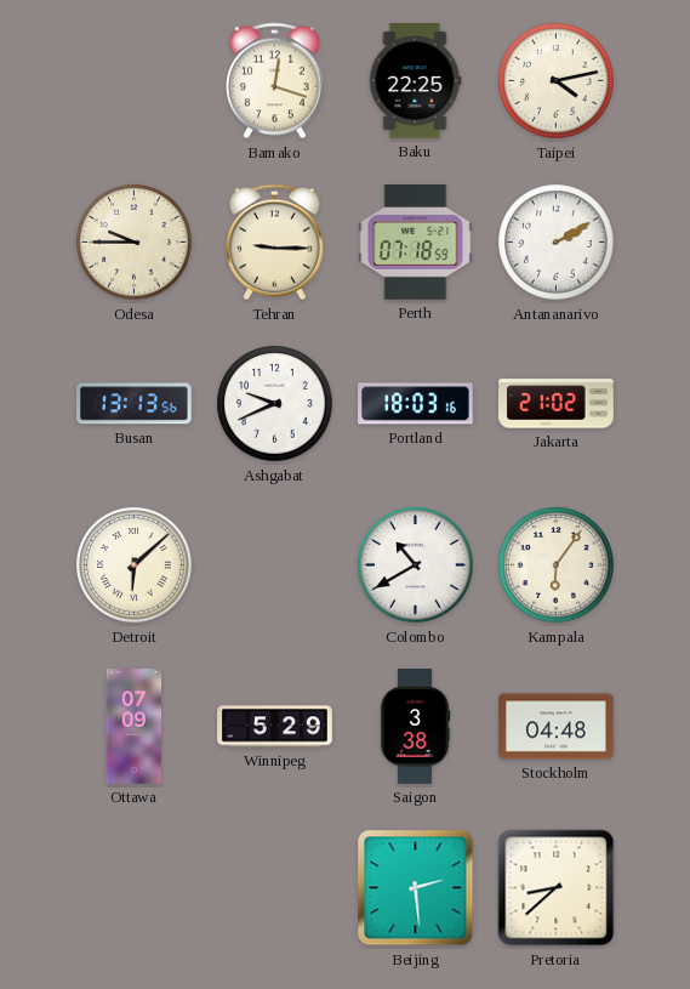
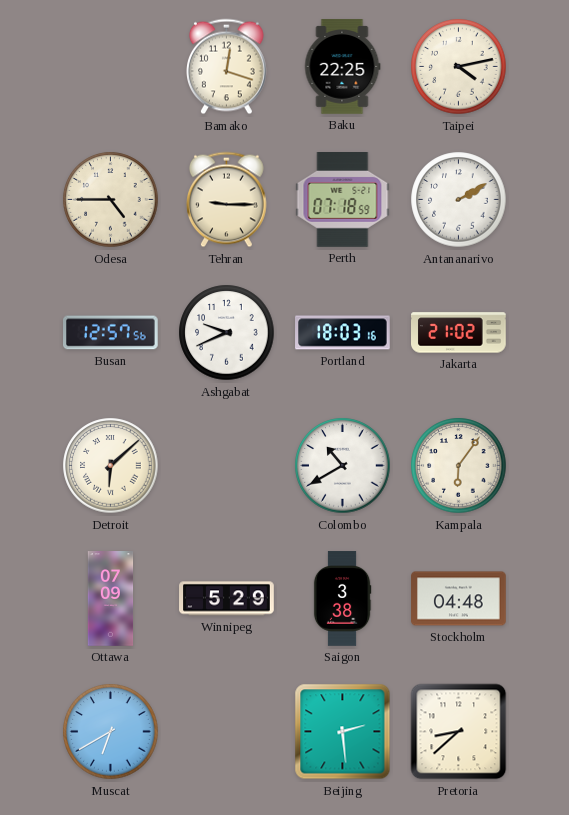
Odesa: 9:45 -> 4:45 (111, 200)
Busan: 13:13 -> 12:57 (111, 333)
Muscat: none -> 6:40 (111, 732)
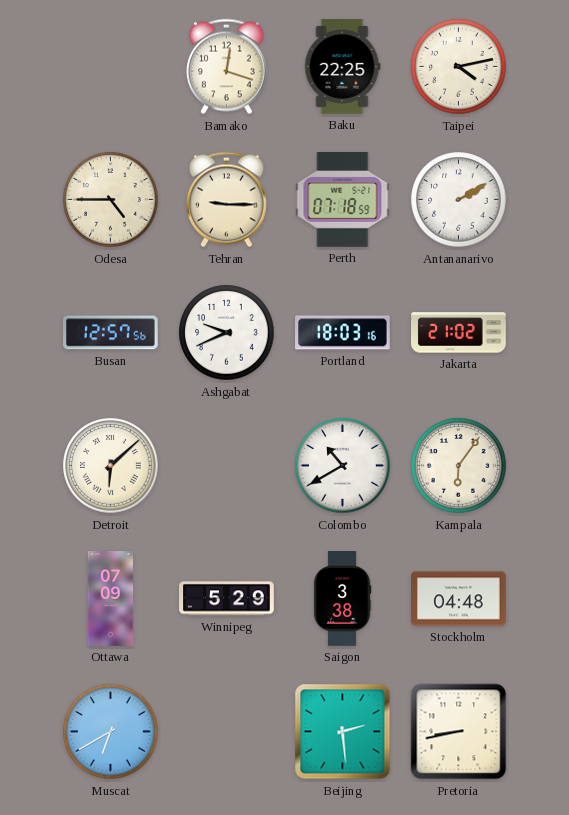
Pretoria: 8:38 -> 8:43 (459, 732)
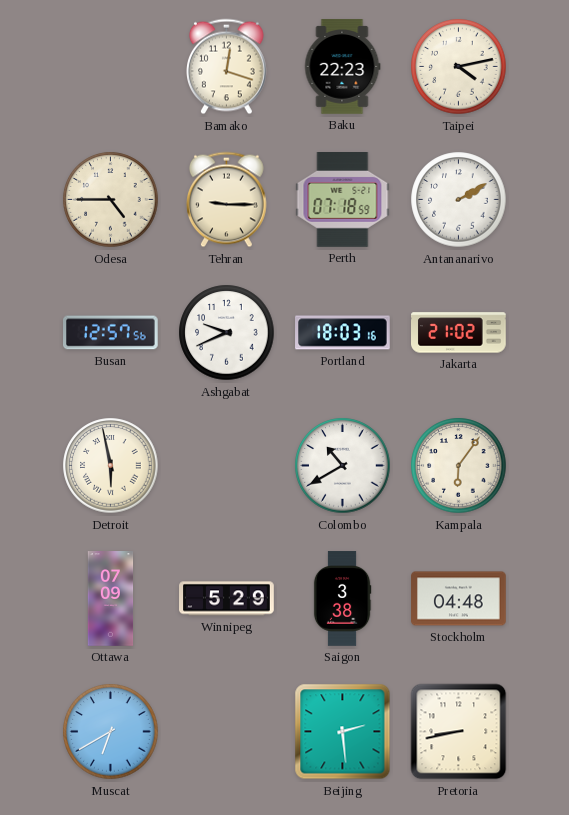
Baku: 22:25 -> 22:23 (342, 67)
Detroit: 6:08 -> 5:58 (111, 466)
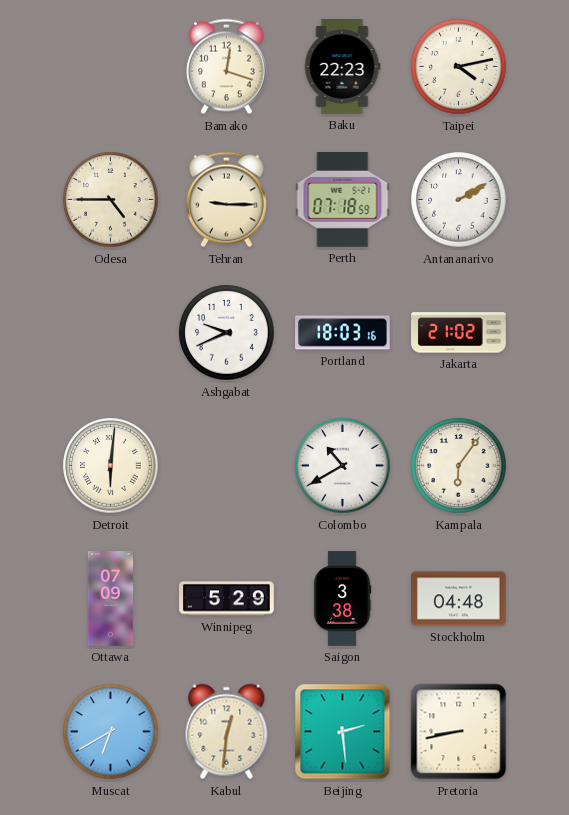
Busan: 12:57 -> none (111, 333)
Detroit: 5:58 -> 6:01 (111, 466)
Kabul: none -> 12:31 (227, 732)
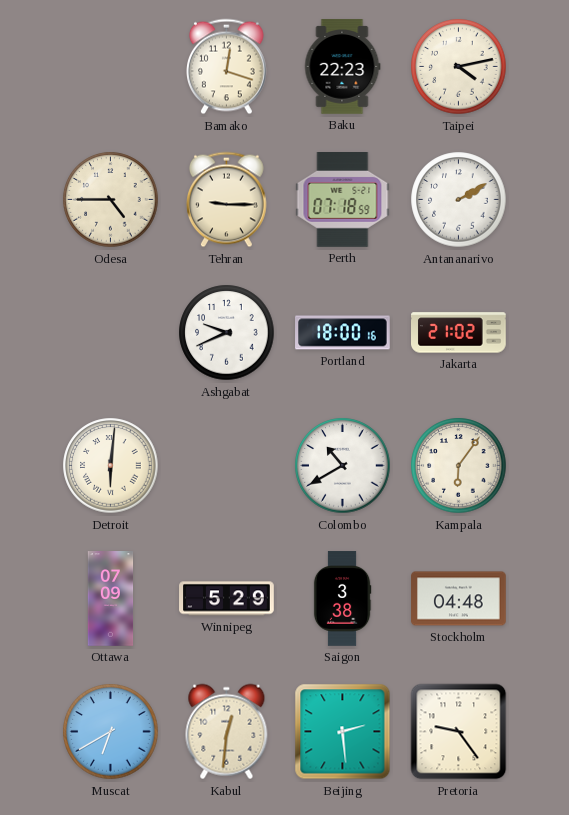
Portland: 18:03 -> 18:00 (343, 333)
Pretoria: 8:43 -> 9:24 (459, 732)
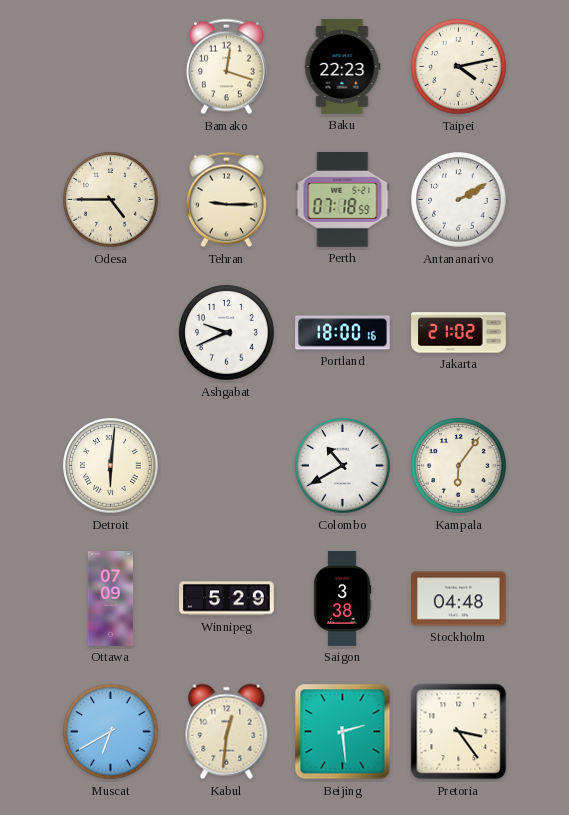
Pretoria: 9:24 -> 3:24 (459, 732)
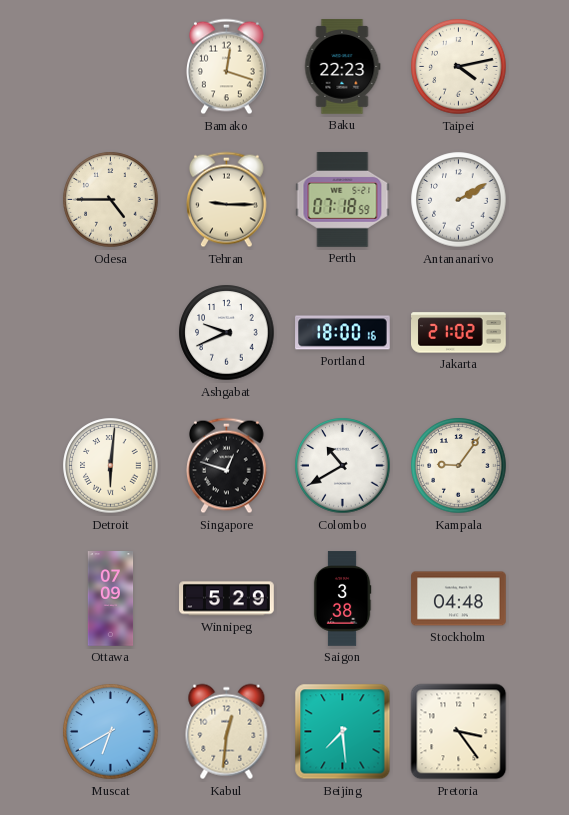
Singapore: none -> 12:48 (227, 466)
Kampala: 6:06 -> 9:06 (459, 466)
Beijing: 2:29 -> 7:29 (343, 732)
